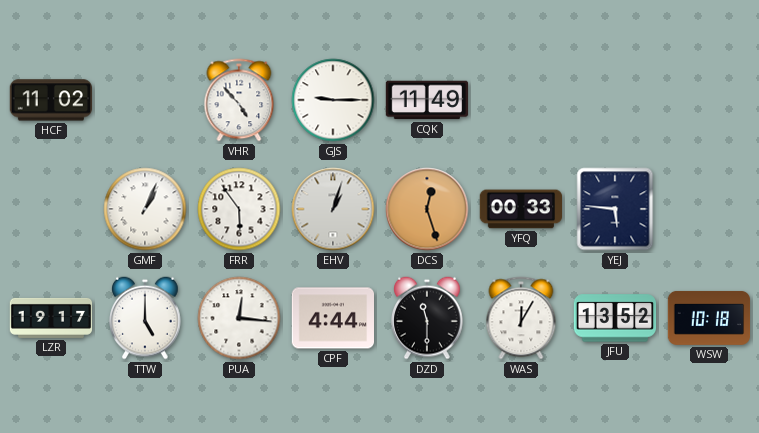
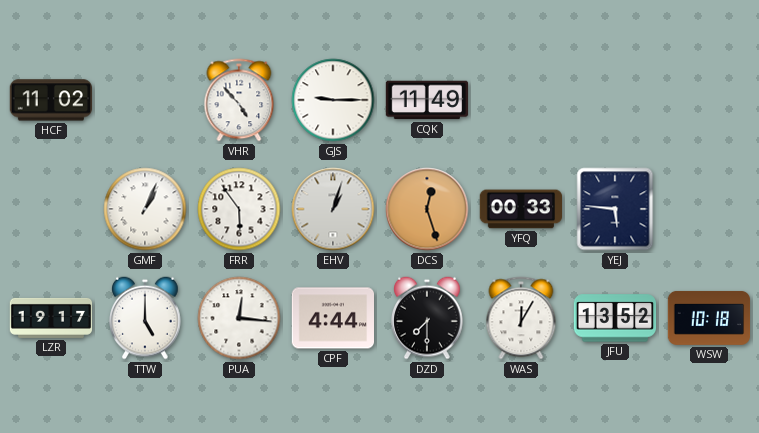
DZD: 11:30 -> 7:30 (428, 318)
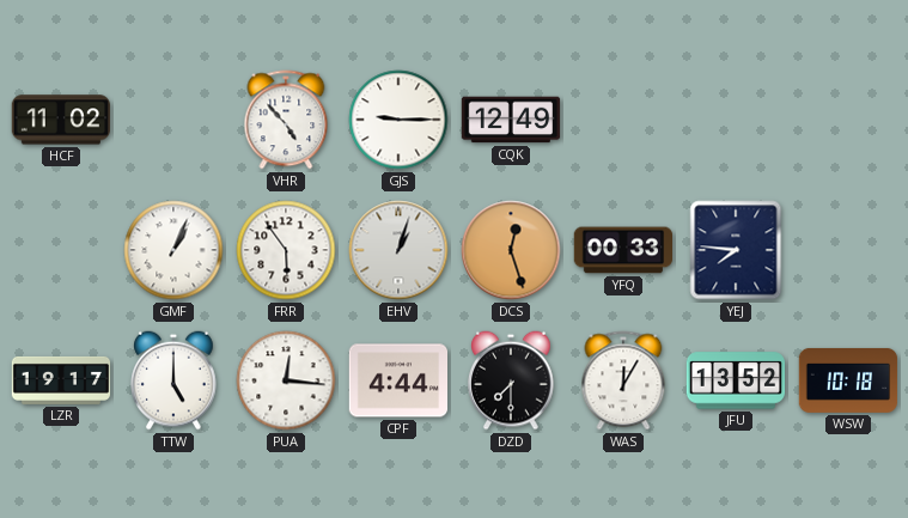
CQK: 11:49 -> 12:49 (511, 120)
YEJ: 5:46 -> 7:46 (736, 250)
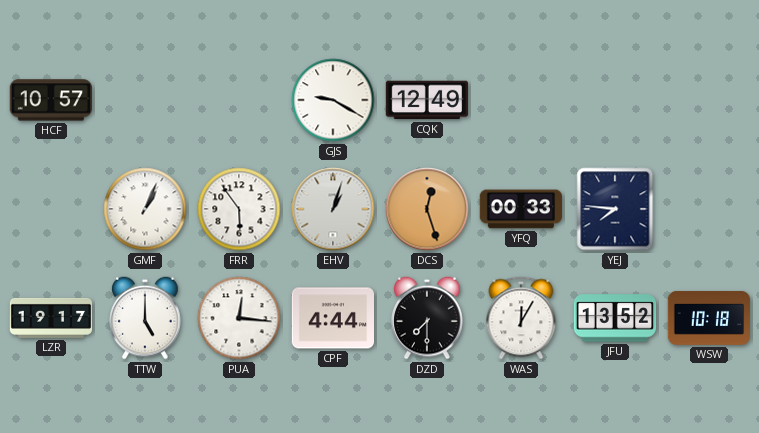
HCF: 11:02 -> 10:57 (50, 100)
VHR: 4:53 -> none (286, 120)
GJS: 9:15 -> 9:20 (333, 100)
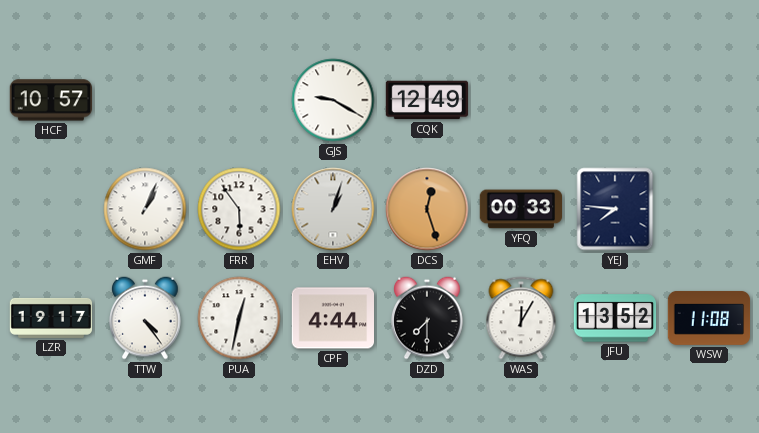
TTW: 5:00 -> 4:24 (146, 318)
PUA: 12:16 -> 12:32 (239, 318)
WSW: 10:18 -> 11:08 (709, 318)
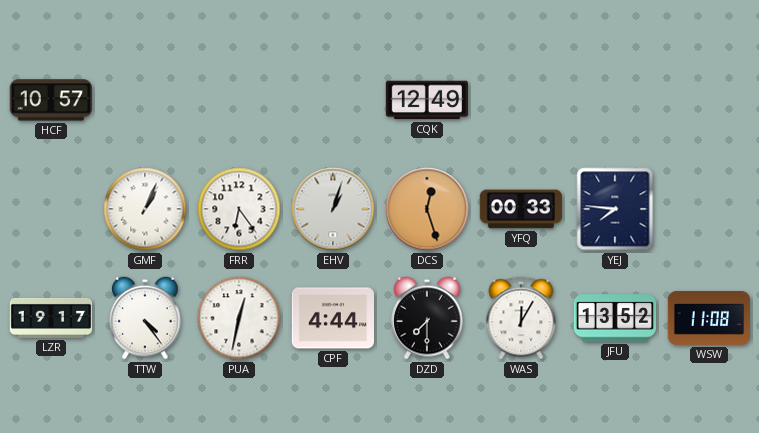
GJS: 9:20 -> none (333, 100)
FRR: 5:54 -> 6:24 (239, 209)
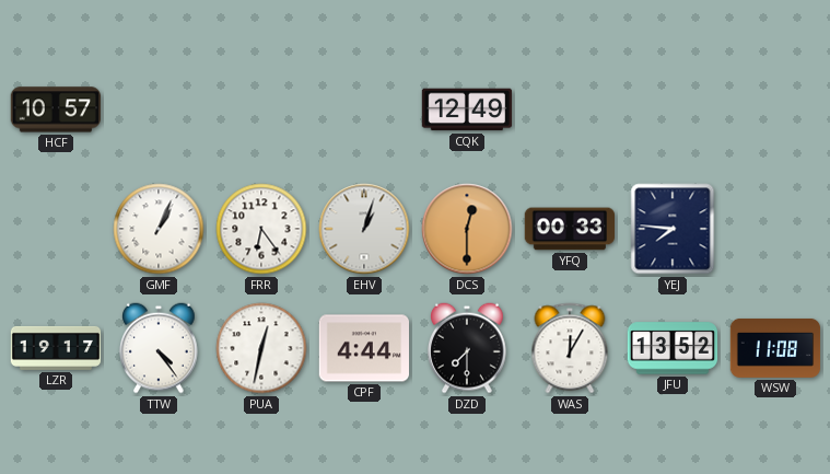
DCS: 12:27 -> 12:30 (467, 229)
